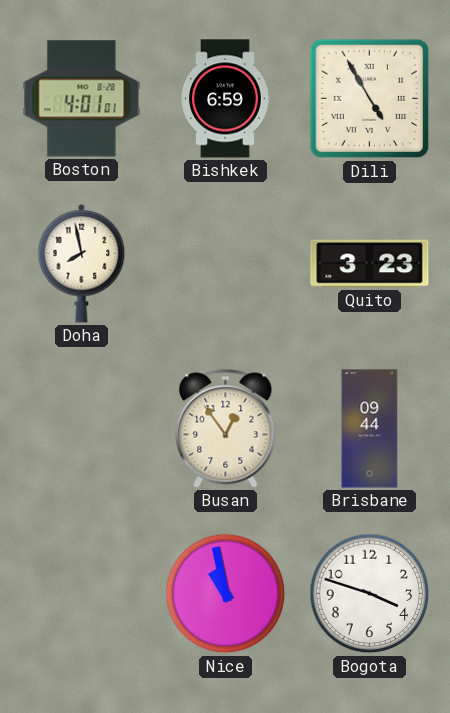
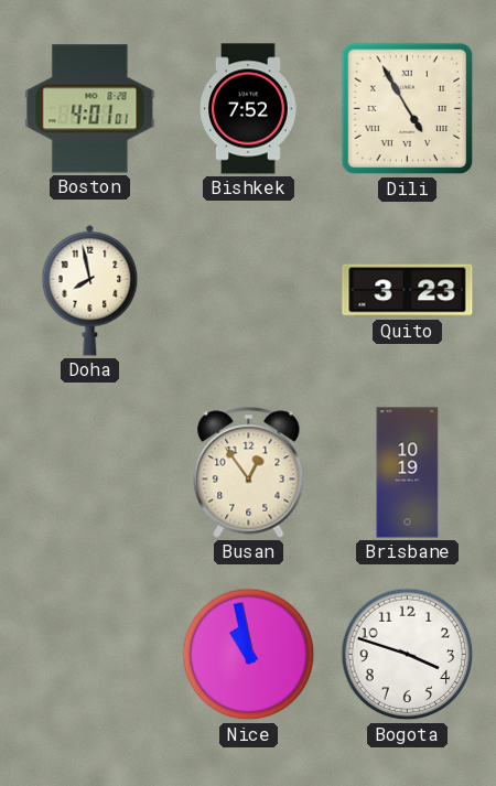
Bishkek: 6:59 -> 7:52 (248, 109)
Brisbane: 09:44 -> 10:19 (408, 473)
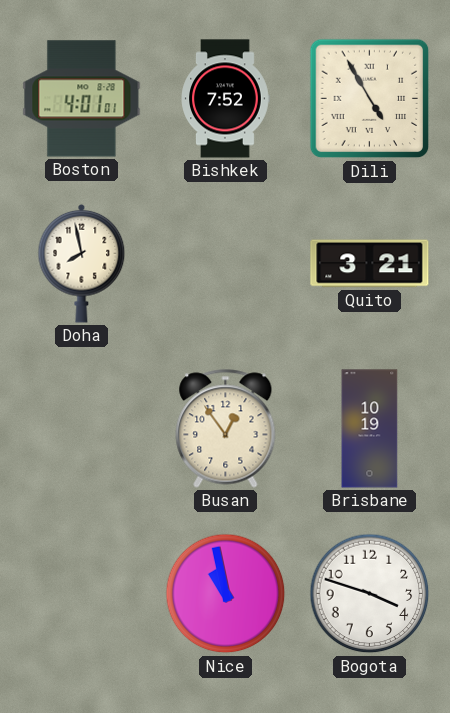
Quito: 3:23 -> 3:21 (370, 264)
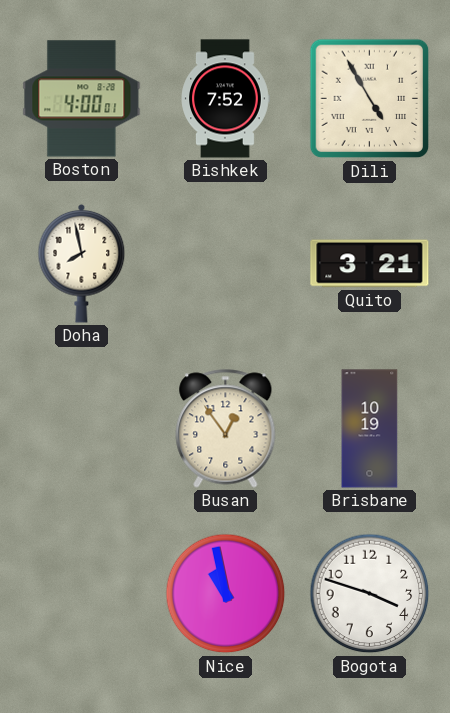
Boston: 4:01 -> 4:00 (82, 99)
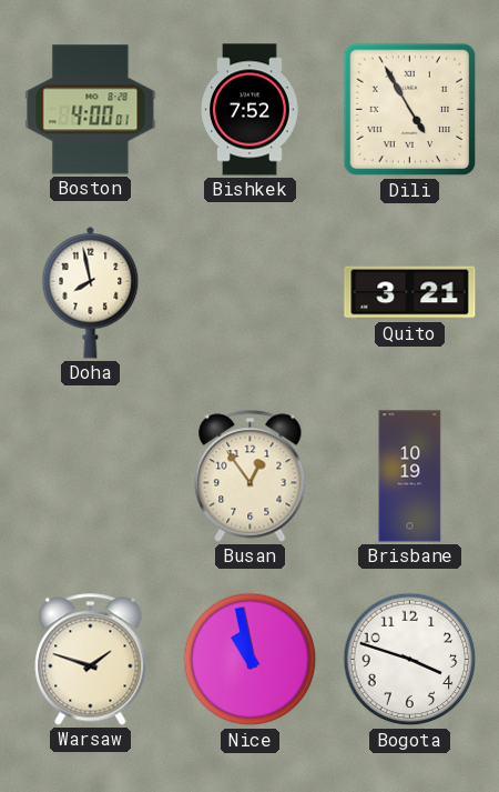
Warsaw: none -> 1:48 (91, 660)
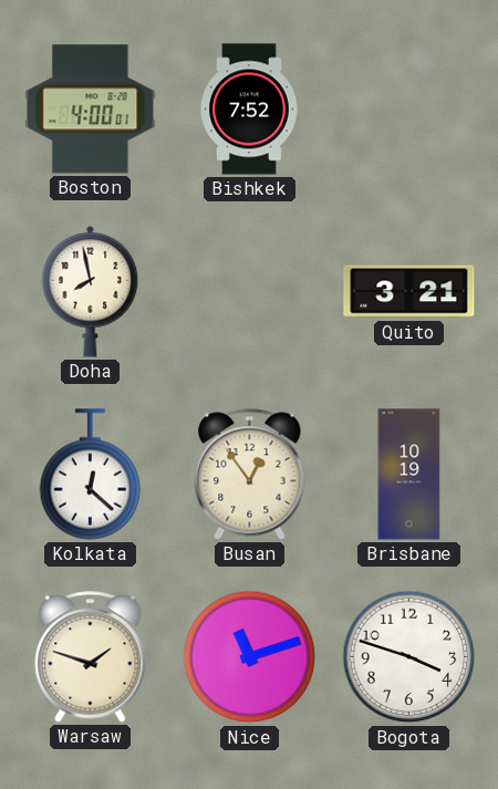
Dili: 4:55 -> none (410, 110)
Kolkata: none -> 12:22 (91, 475)
Nice: 10:58 -> 11:12 (250, 657)
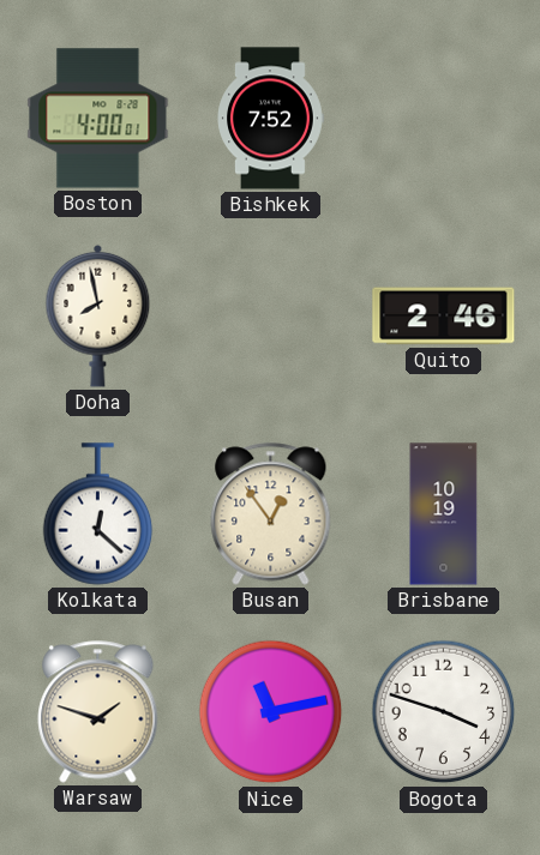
Quito: 3:21 -> 2:46 (444, 317)
Nice: 11:12 -> 11:13 (271, 712)
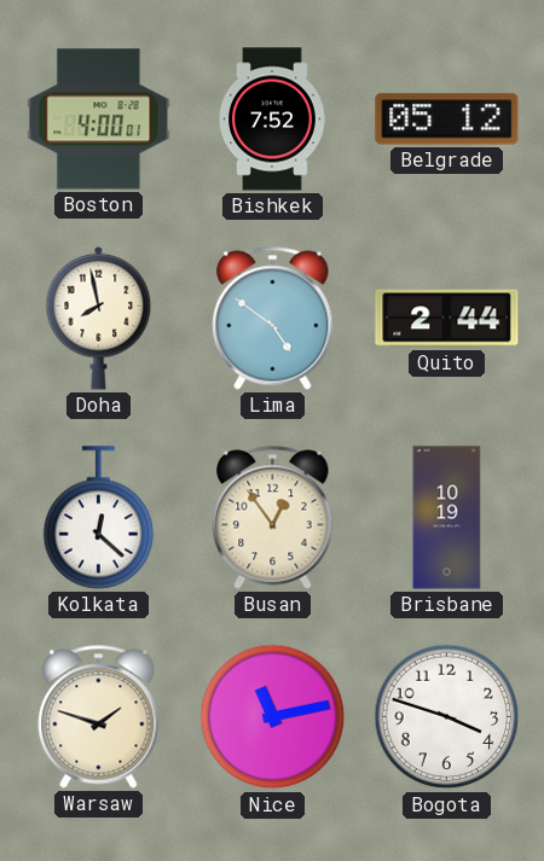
Belgrade: none -> 05:12 (447, 120)
Lima: none -> 4:51 (273, 319)
Quito: 2:46 -> 2:44 (447, 319)
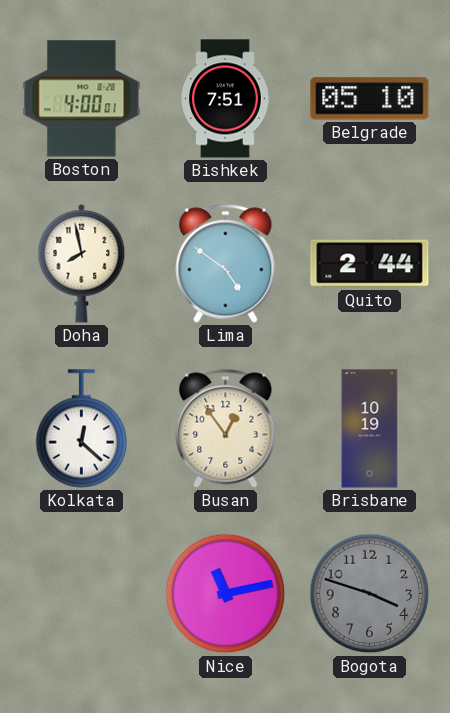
Bishkek: 7:52 -> 7:51 (225, 99)
Belgrade: 05:12 -> 05:10 (370, 99)
Warsaw: 1:48 -> none (99, 717)
Bogota dial: white -> grey (370, 594)
